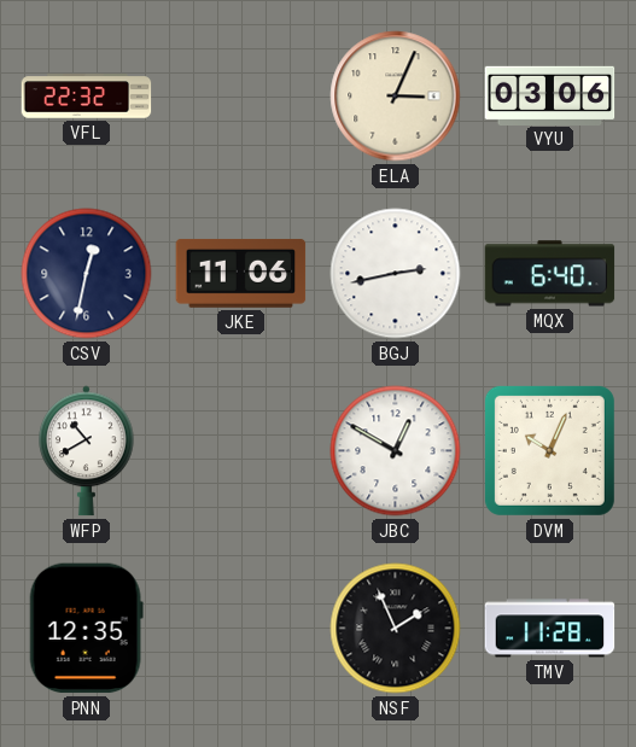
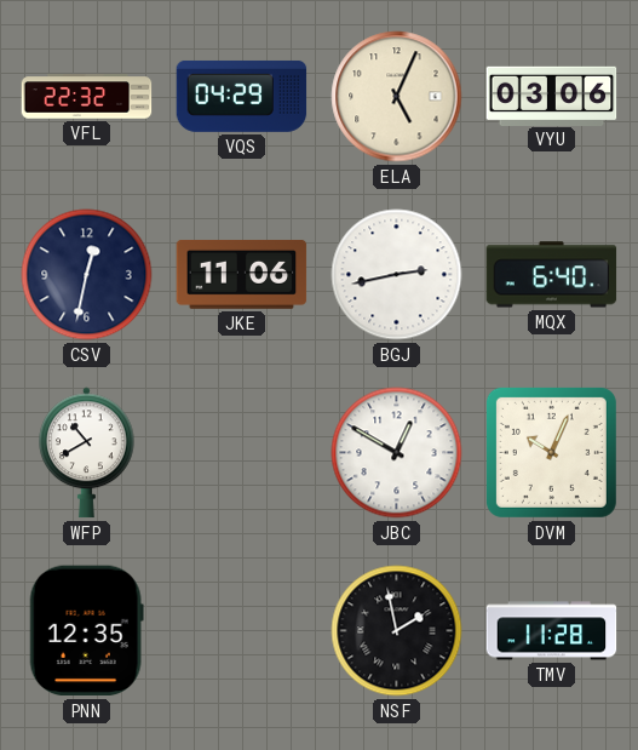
VQS: none -> 04:29 (242, 96)
ELA: 3:04 -> 5:04 (397, 97)
NSF: 1:56 -> 1:58 (397, 631)
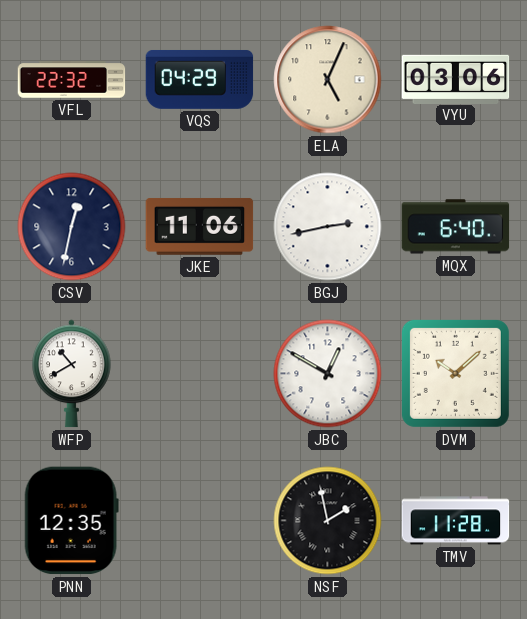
DVM: 10:04 -> 10:08 (455, 373)
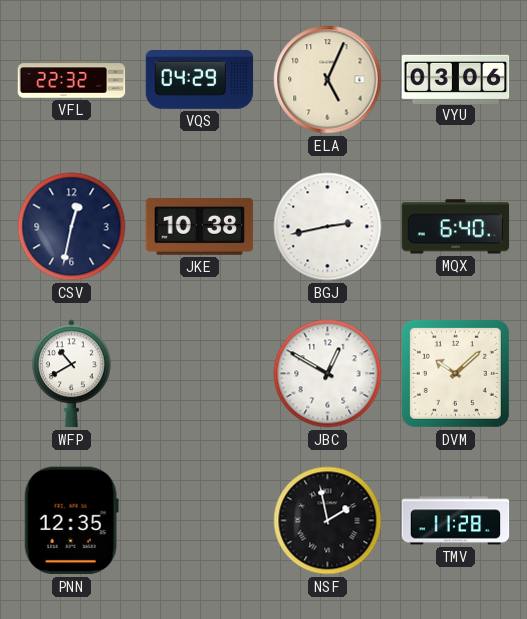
JKE: 11:06 -> 10:38 (200, 226)
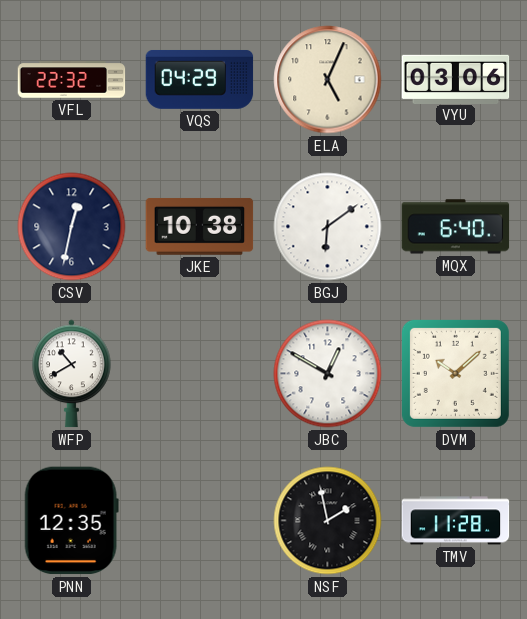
BGJ: 2:43 -> 6:09 (328, 227)
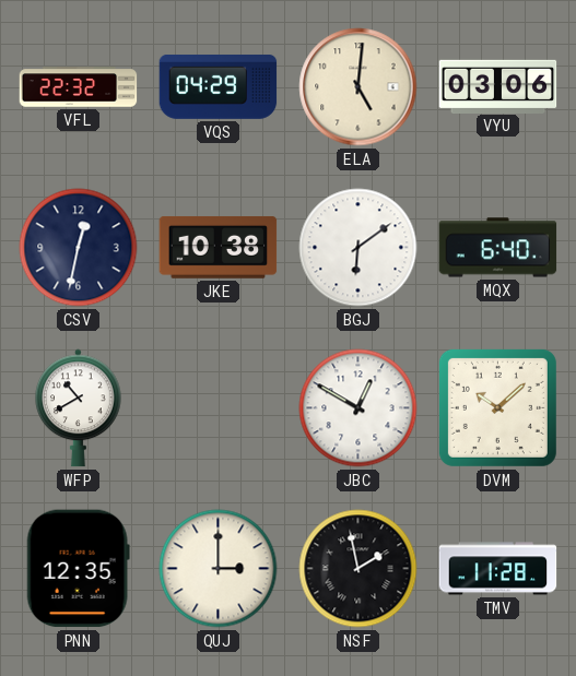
ELA: 5:04 -> 5:01 (358, 87)
QUJ: none -> 3:00 (219, 569)
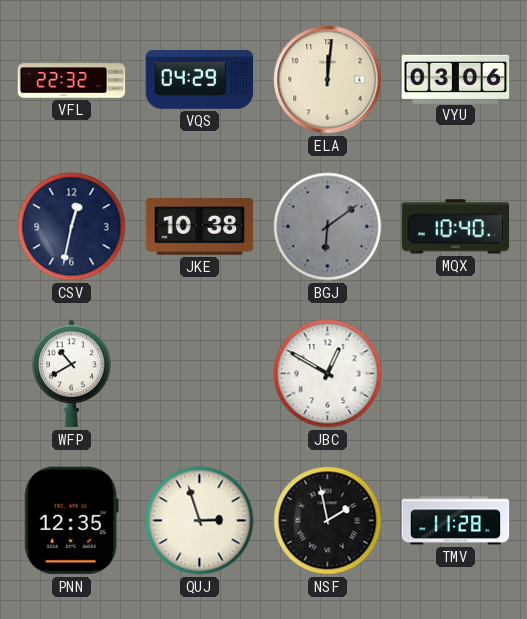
ELA: 5:01 -> 12:01 (328, 80)
BGJ dial: white -> grey (328, 227)
MQX: 6:40 -> 10:40 (456, 227)
DVM: 10:08 -> none (497, 407)
QUJ: 3:00 -> 2:57 (200, 521)
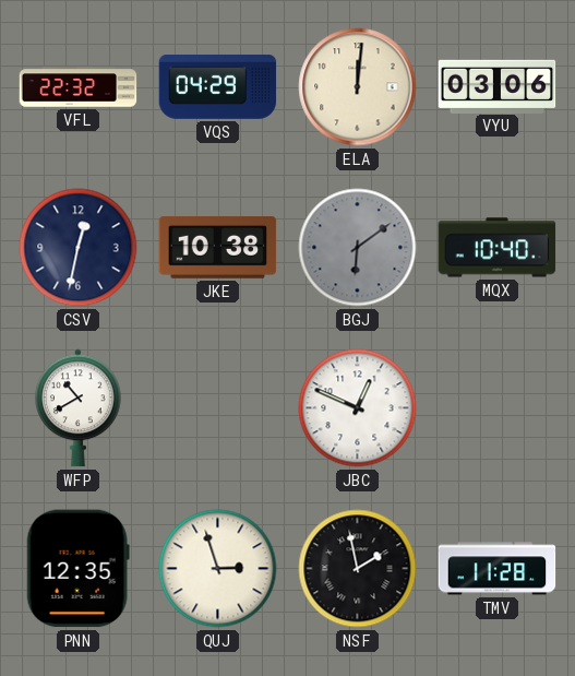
JBC: 12:50 -> 12:49 (358, 408)
